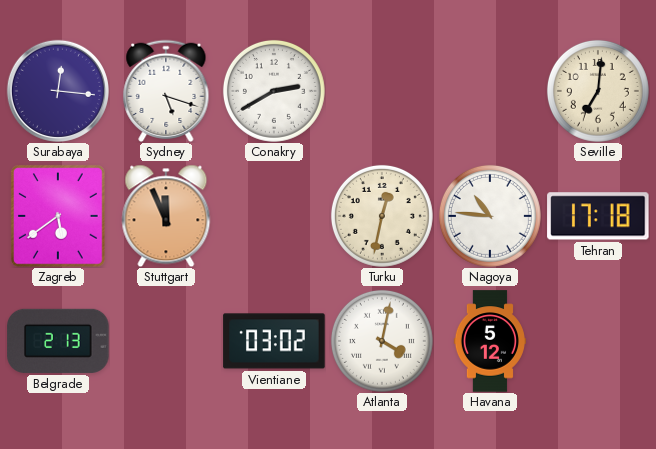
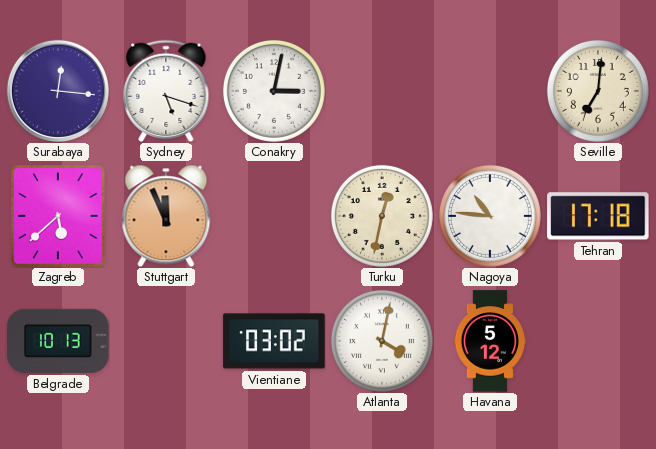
Conakry: 2:40 -> 3:02 (274, 91)
Zagreb: 5:39 -> 5:38 (58, 216)
Belgrade: 2:13 -> 10:13 (58, 341)
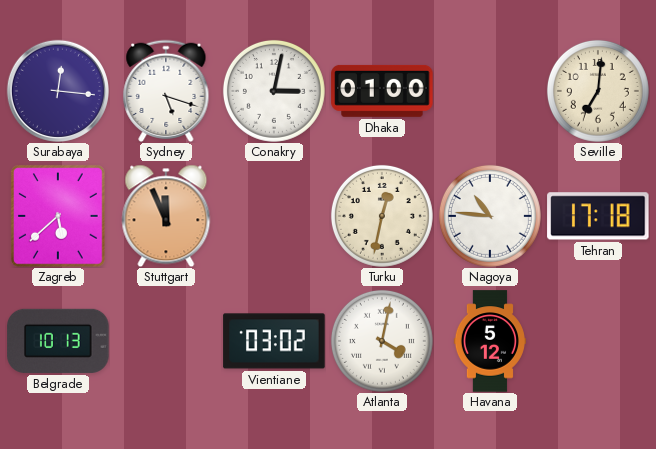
Dhaka: none -> 01:00 (382, 91)
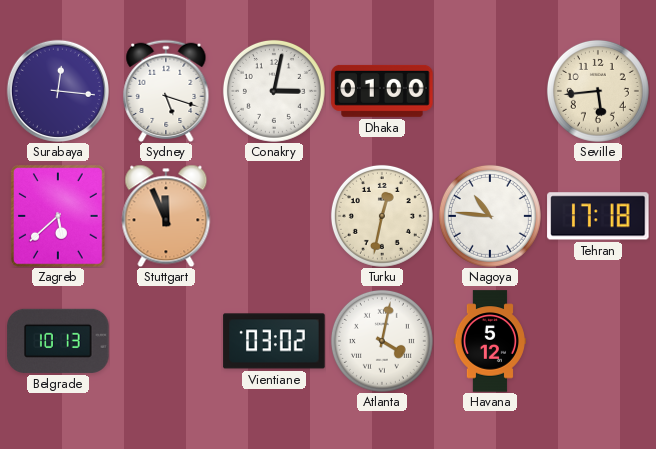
Seville: 7:01 -> 5:44 (598, 91)
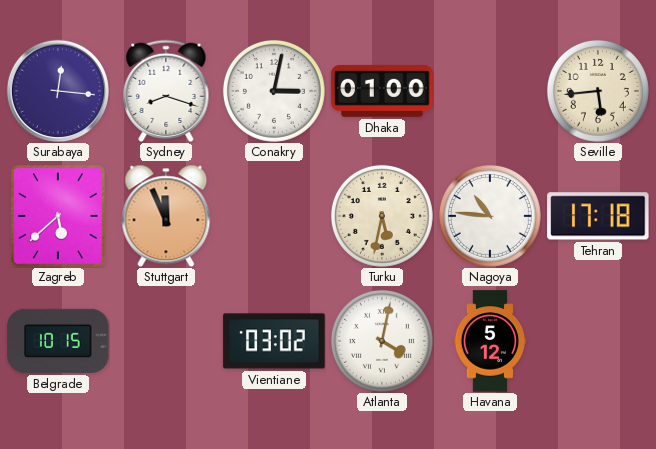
Sydney: 5:18 -> 8:18 (166, 90)
Turku: 12:32 -> 5:32 (382, 216)
Belgrade: 10:13 -> 10:15 (58, 341)
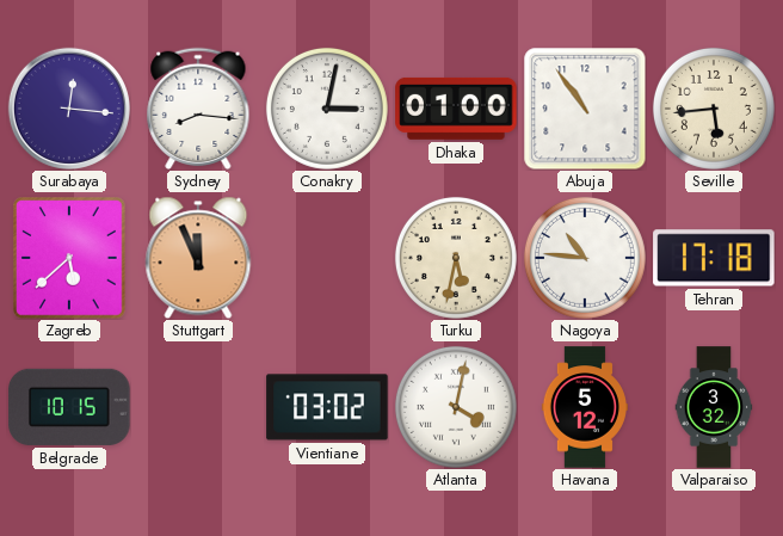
Sydney: 8:18 -> 8:16 (198, 107)
Abuja: none -> 10:54 (585, 109)
Valparaiso: none -> 3:32 (714, 407)
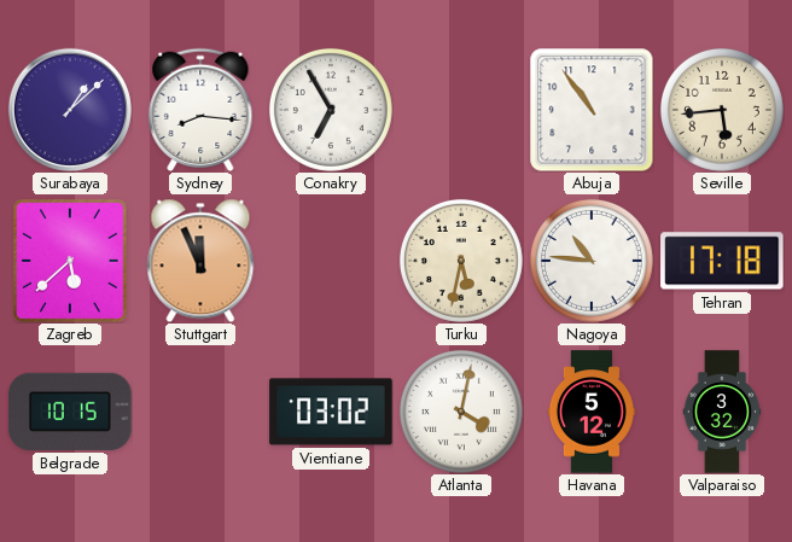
Surabaya: 12:16 -> 1:08 (70, 110)
Conakry: 3:02 -> 6:55 (331, 110)
Dhaka: 01:00 -> none (456, 109)
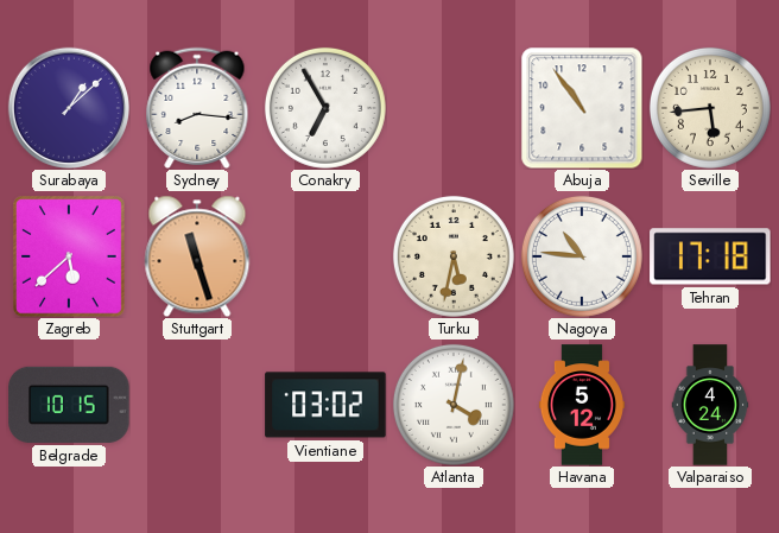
Stuttgart: 11:56 -> 11:27 (197, 256)
Valparaiso: 3:32 -> 4:24 (710, 405)
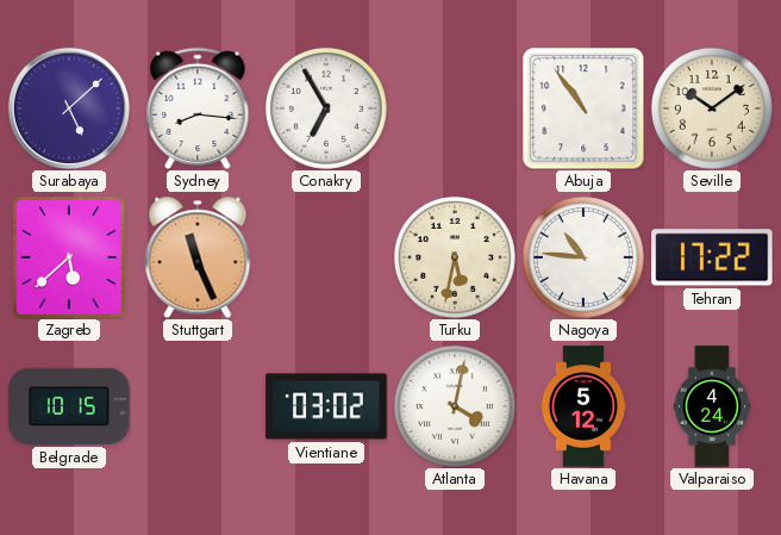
Surabaya: 1:08 -> 5:08 (69, 108)
Seville: 5:44 -> 10:09 (712, 108)
Stuttgart: 11:27 -> 11:26 (198, 257)
Tehran: 17:18 -> 17:22 (712, 257)
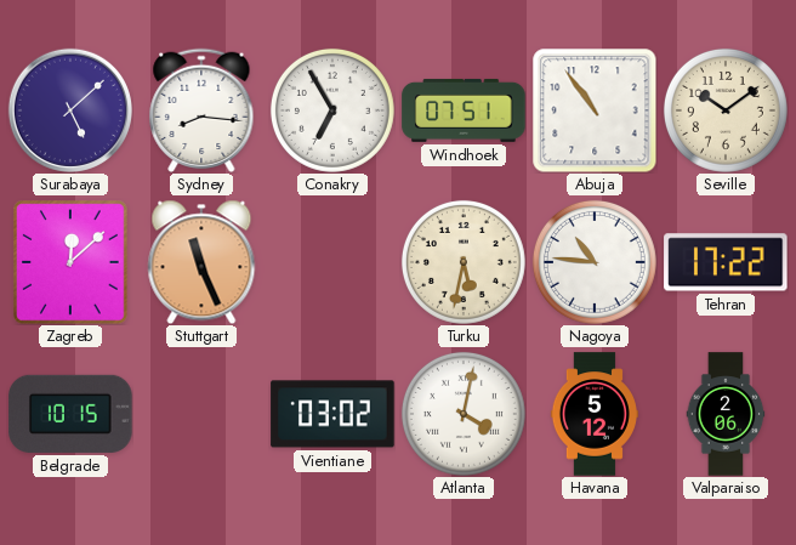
Windhoek: none -> 07:51 (464, 110)
Zagreb: 5:38 -> 12:08 (70, 262)
Valparaiso: 4:24 -> 2:06 (726, 414)
